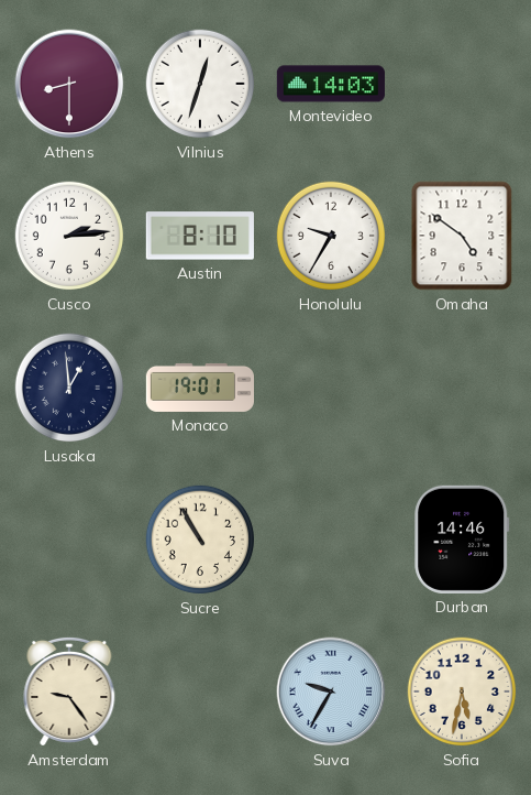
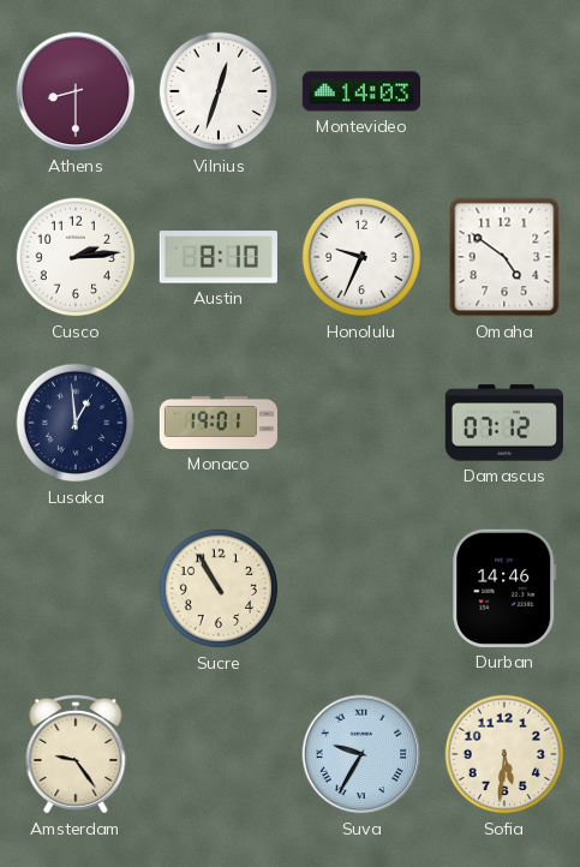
Honolulu: 9:35 -> 9:34 (361, 257)
Damascus: none -> 07:12 (504, 423)
Sofia: 5:32 -> 5:31 (504, 754)
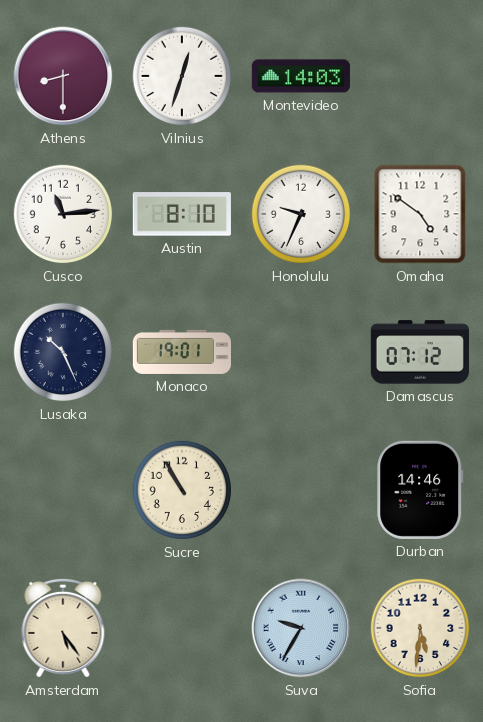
Cusco: 2:14 -> 11:14 (63, 214)
Lusaka: 12:59 -> 10:26 (63, 352)
Amsterdam: 9:24 -> 5:24 (63, 628)
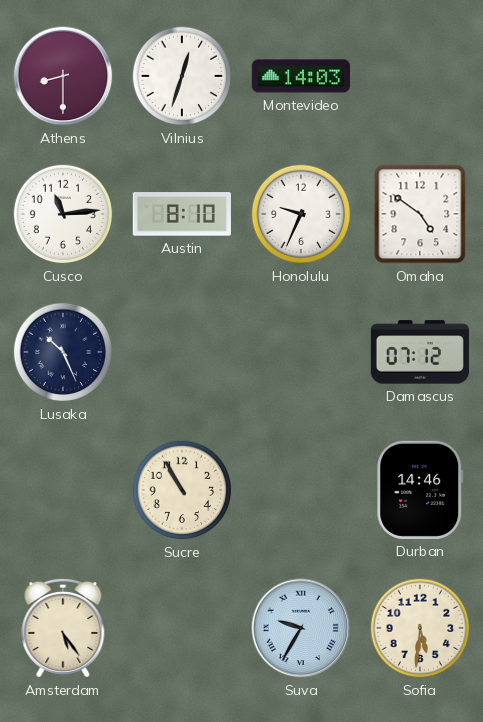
Monaco: 19:01 -> none (181, 352)
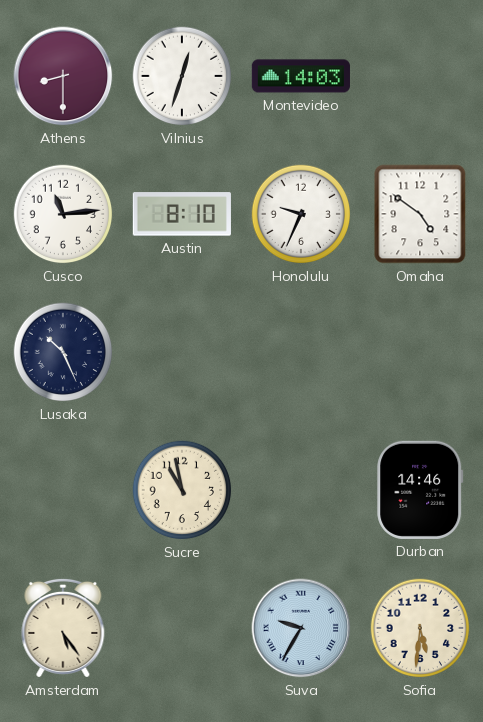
Damascus: 07:12 -> none (420, 352)
Sucre: 10:55 -> 10:58 (182, 490)
